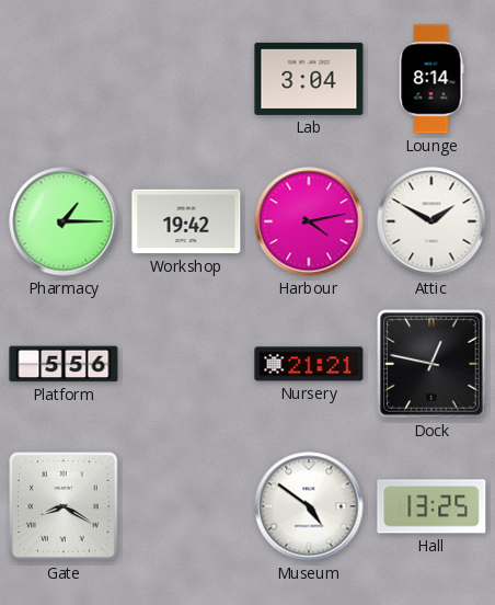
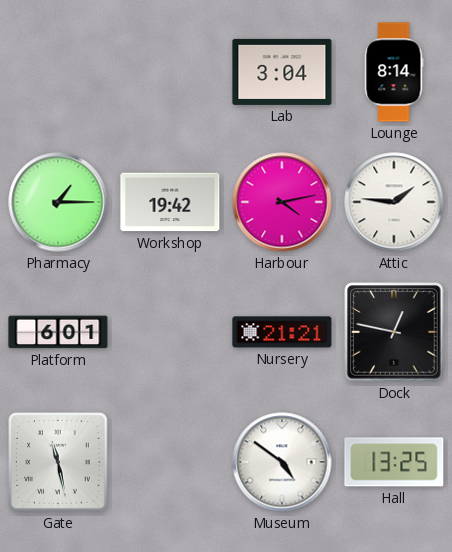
Attic: 1:50 -> 1:46 (394, 202)
Platform: 5:56 -> 6:01 (58, 332)
Gate: 8:20 -> 11:28 (58, 462)
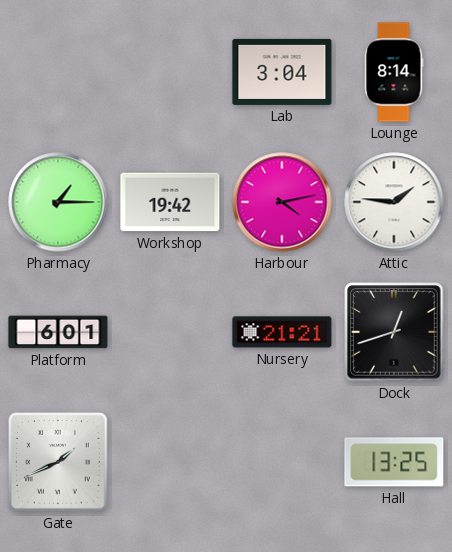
Dock: 12:47 -> 12:42 (394, 332)
Gate: 11:28 -> 1:41 (58, 462)
Museum: 4:51 -> none (282, 462)
